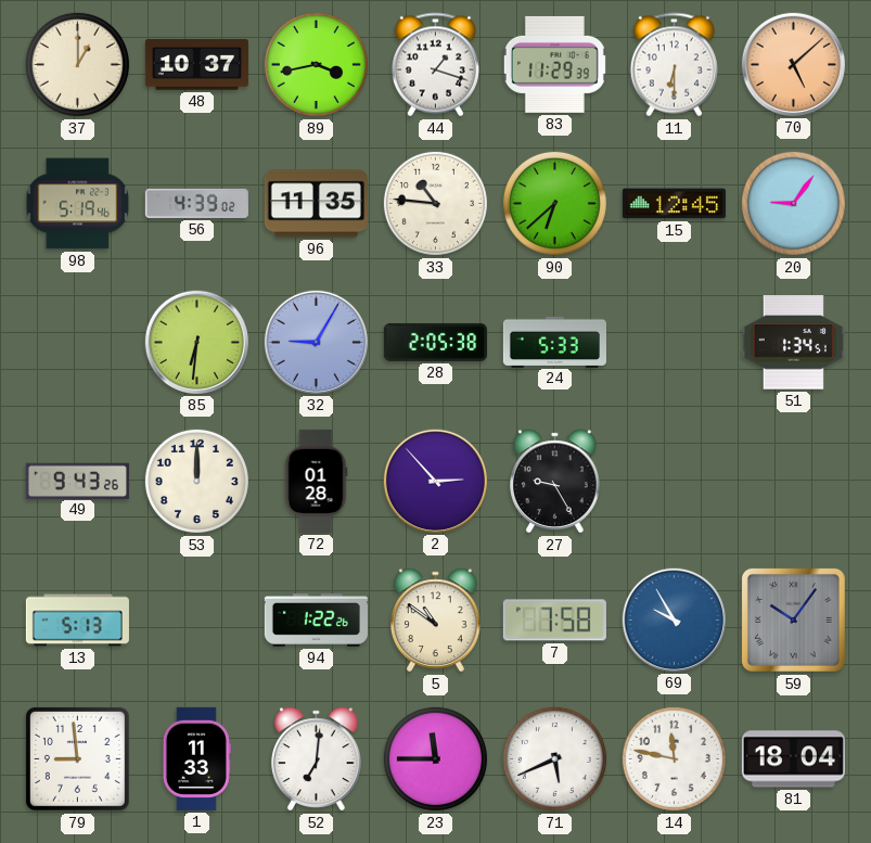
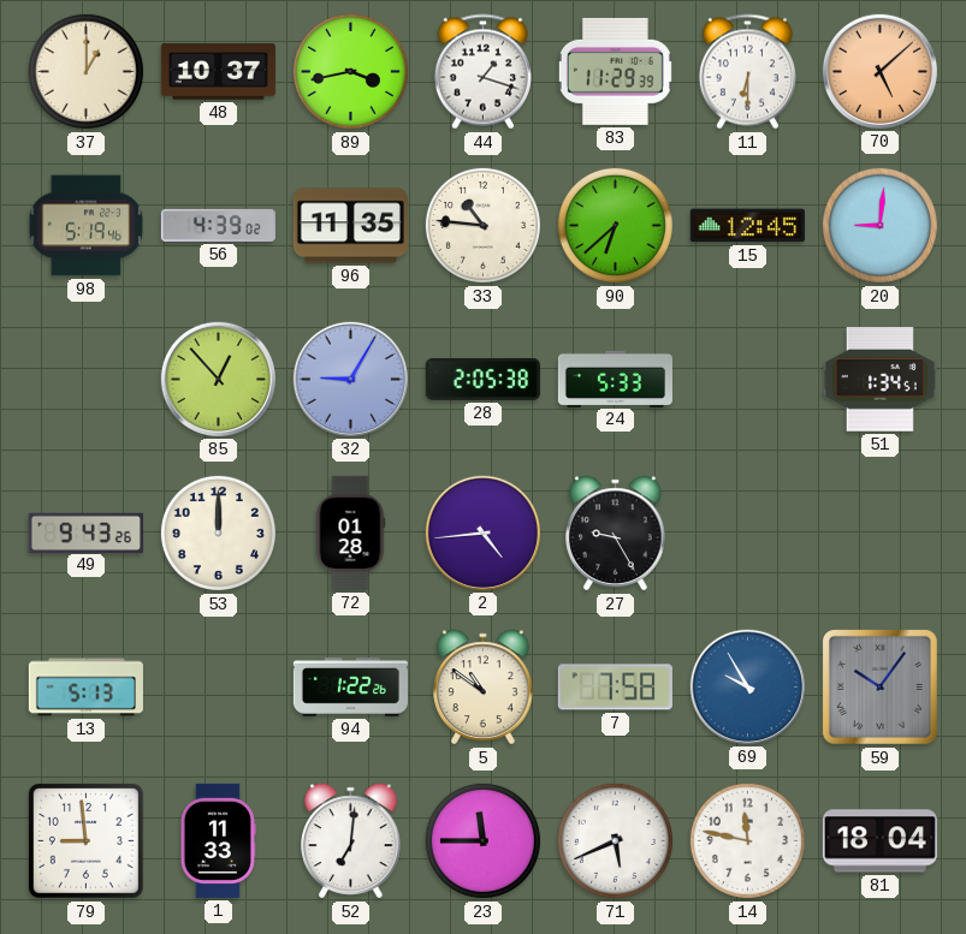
20: 9:06 -> 9:01 (879, 225)
85: 6:31 -> 12:53 (218, 379)
2: 2:53 -> 4:44 (482, 533)
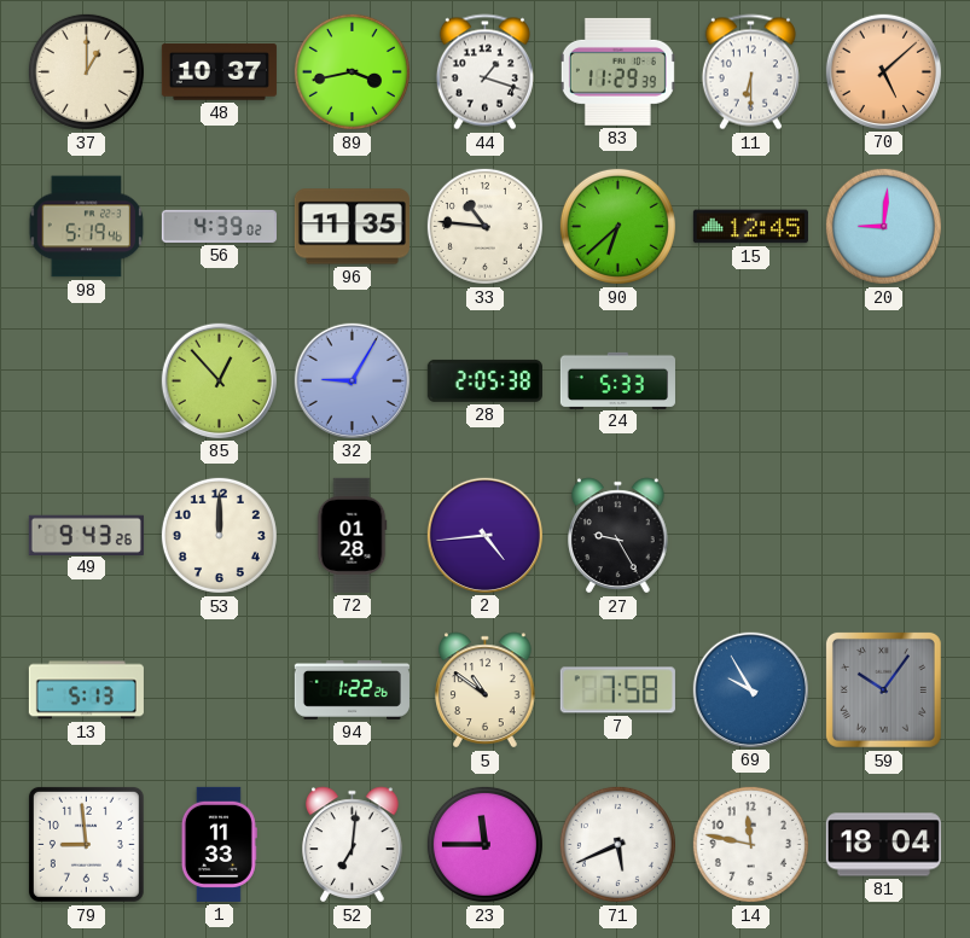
51: 1:34 -> none (879, 380)
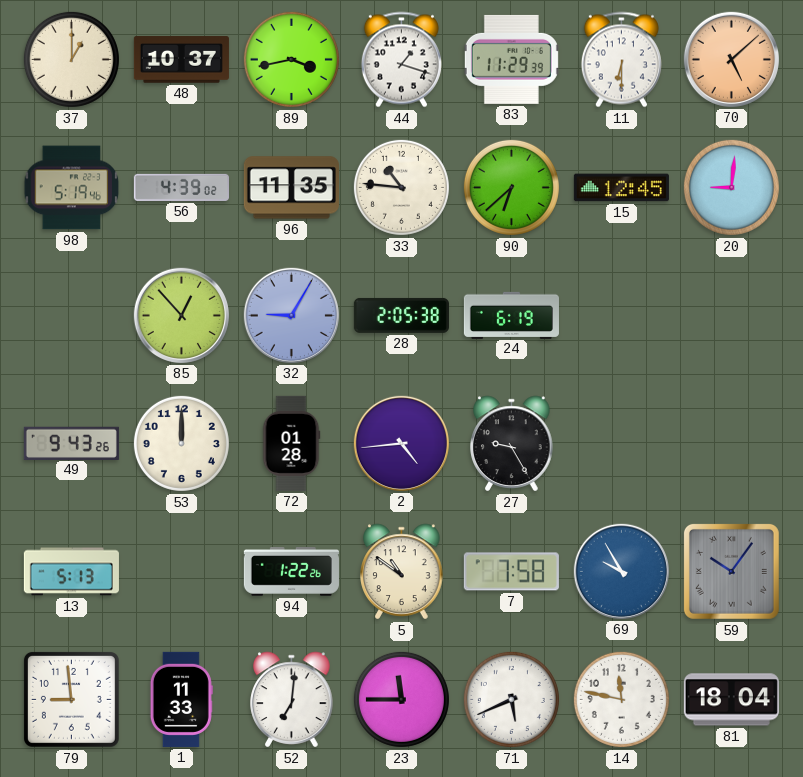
24: 5:33 -> 6:19 (511, 315)
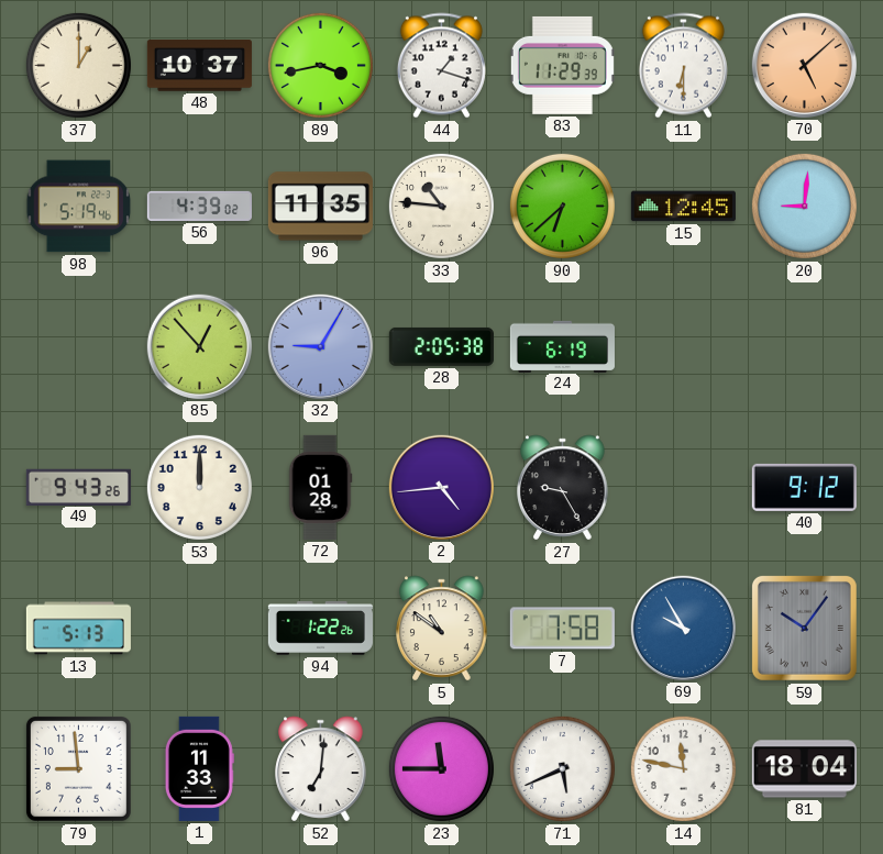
40: none -> 9:12 (804, 487)
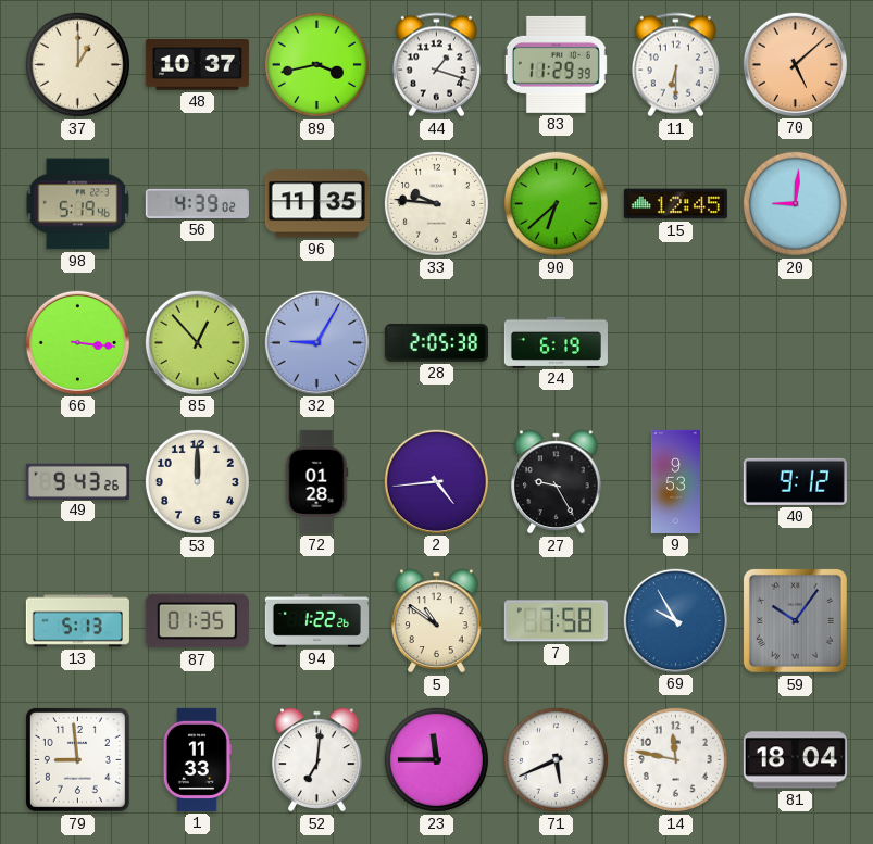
33: 10:46 -> 9:46 (436, 203)
66: none -> 3:16 (77, 342)
9: none -> 9:53 (675, 481)
87: none -> 01:35 (197, 621)
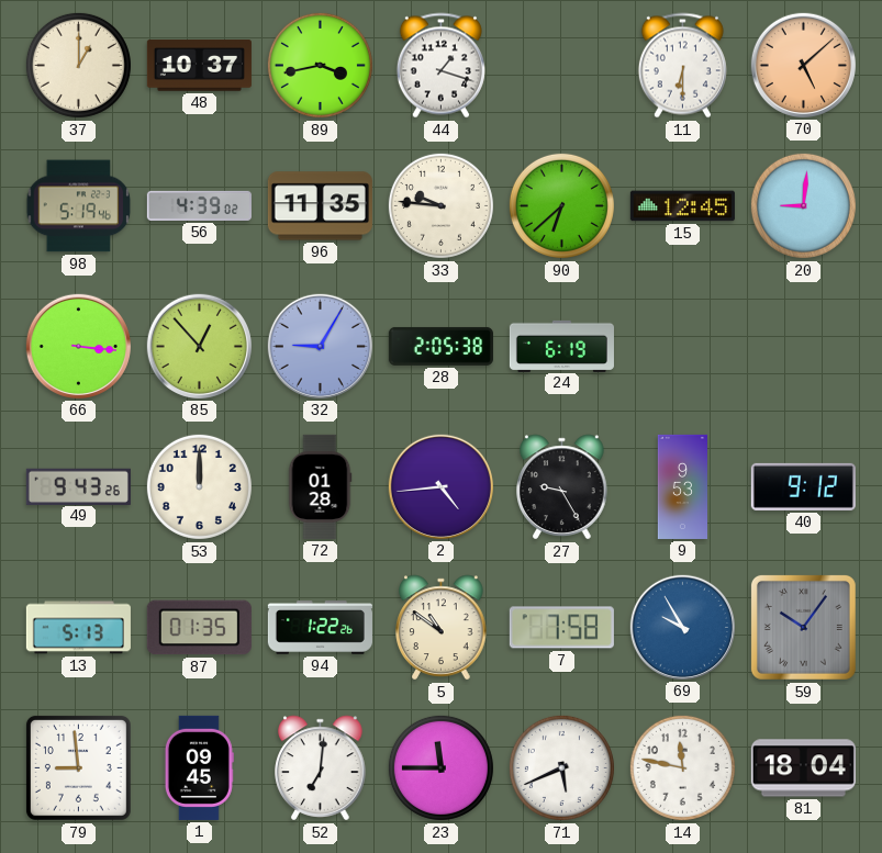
83: 11:29 -> none (556, 64)
1: 11:33 -> 09:45 (199, 767)
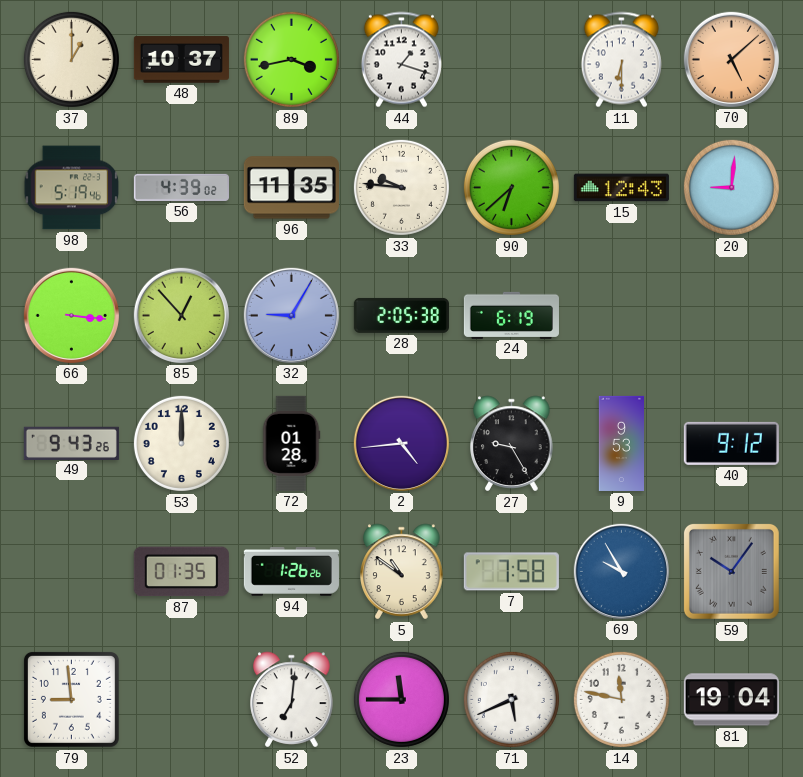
15: 12:45 -> 12:43 (621, 188)
13: 5:13 -> none (78, 628)
94: 1:22 -> 1:26 (291, 572)
1: 09:45 -> none (199, 767)
81: 18:04 -> 19:04 (731, 700)
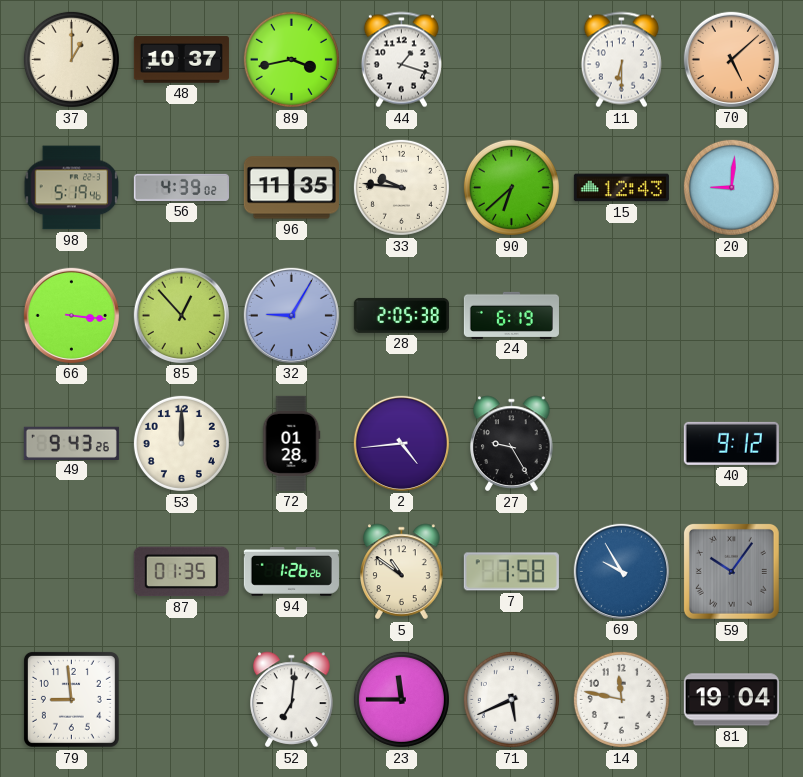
9: 9:53 -> none (621, 443)
